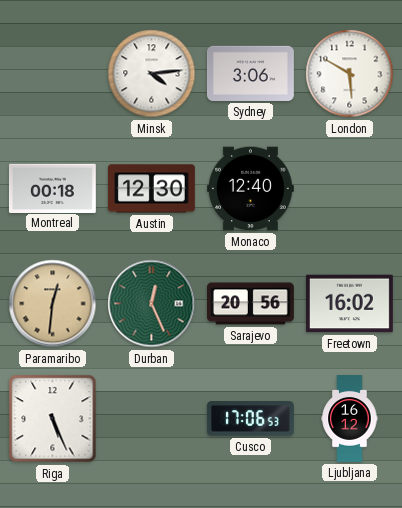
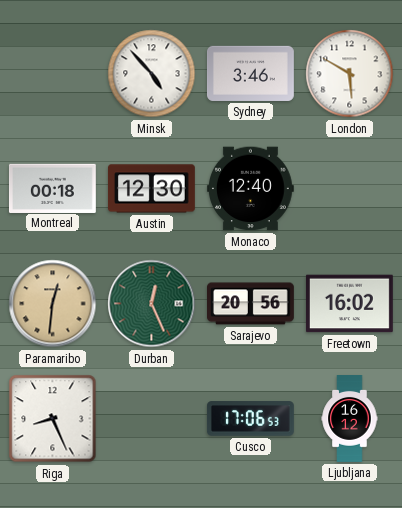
Minsk: 4:14 -> 4:53 (152, 74)
Sydney: 3:06 -> 3:46 (250, 73)
Riga: 5:26 -> 8:26 (53, 419)
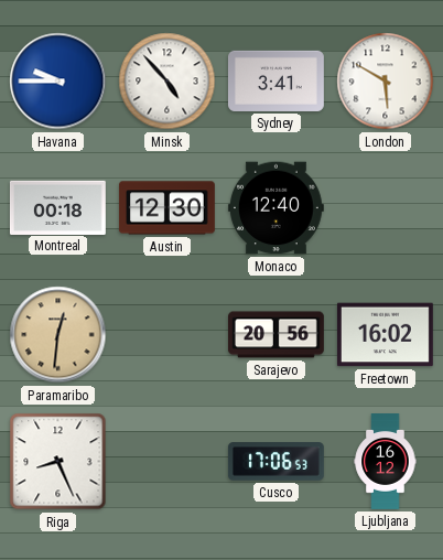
Havana: none -> 9:45 (58, 82)
Sydney: 3:46 -> 3:41 (275, 80)
Durban: 12:26 -> none (152, 304)
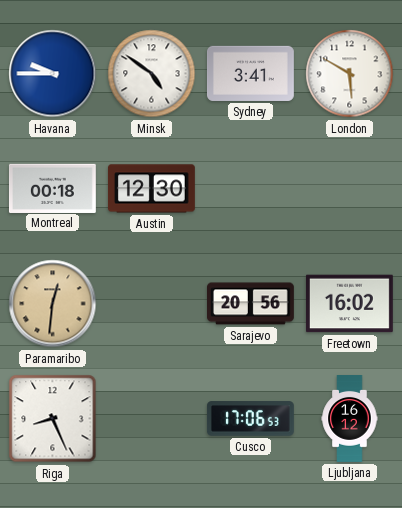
Minsk: 4:53 -> 4:51 (152, 74)
Monaco: 12:40 -> none (275, 208)
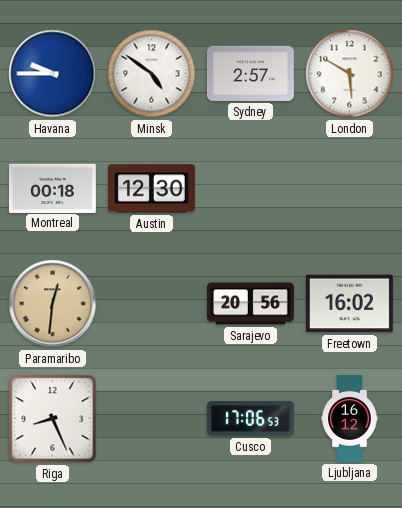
Sydney: 3:41 -> 2:57 (250, 73)
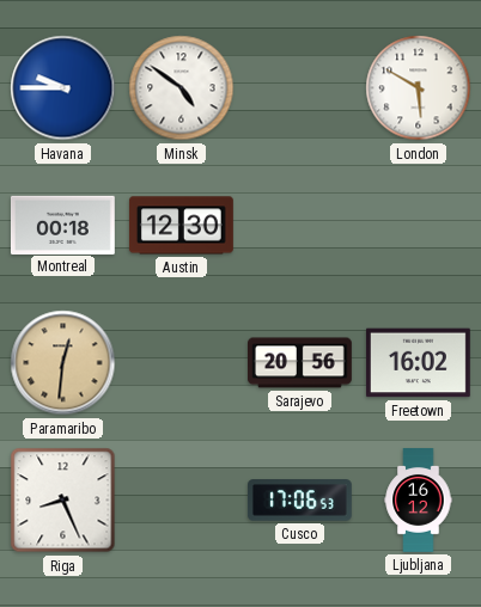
Sydney: 2:57 -> none (250, 73)
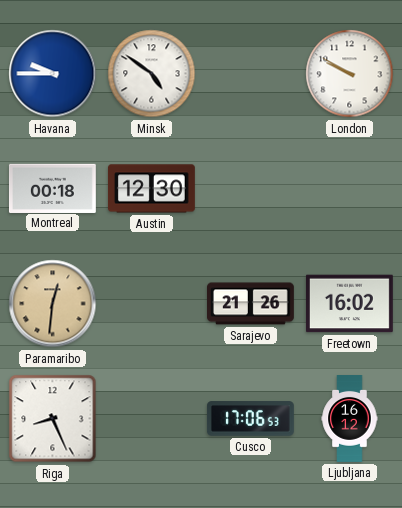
London: 5:50 -> 9:50 (350, 74)
Sarajevo: 20:56 -> 21:26 (251, 304)
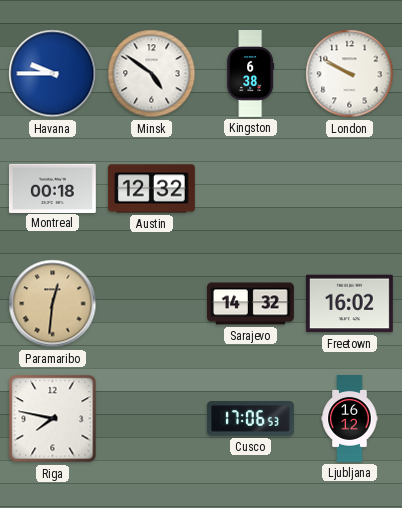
Kingston: none -> 6:38 (251, 74)
Austin: 12:30 -> 12:32 (151, 189)
Sarajevo: 21:26 -> 14:32 (251, 304)
Riga: 8:26 -> 7:47 (53, 419)
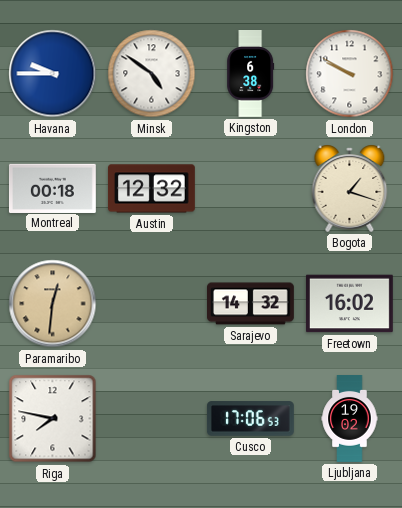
Bogota: none -> 1:18 (350, 188)
Ljubljana: 16:12 -> 19:02 (350, 419)
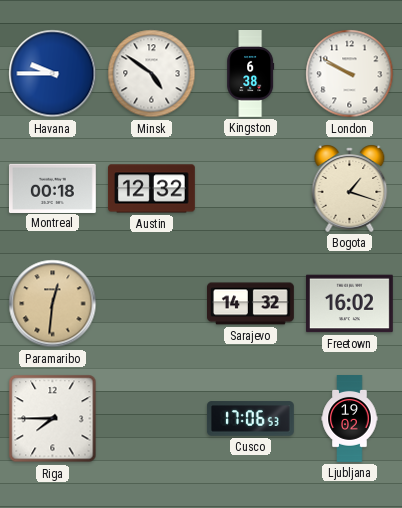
Riga: 7:47 -> 7:45 (53, 419)
